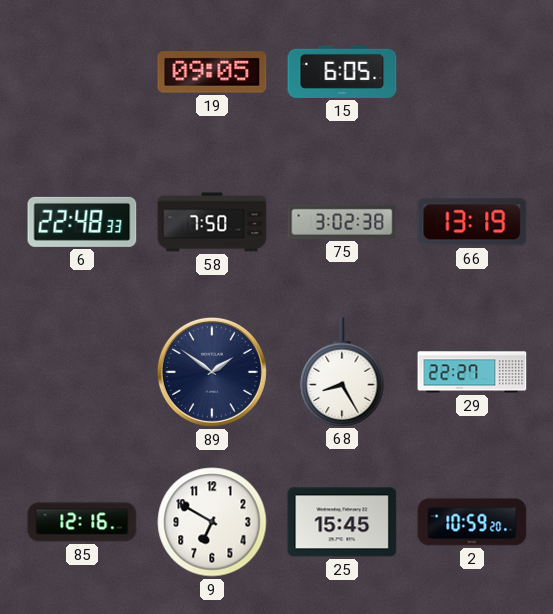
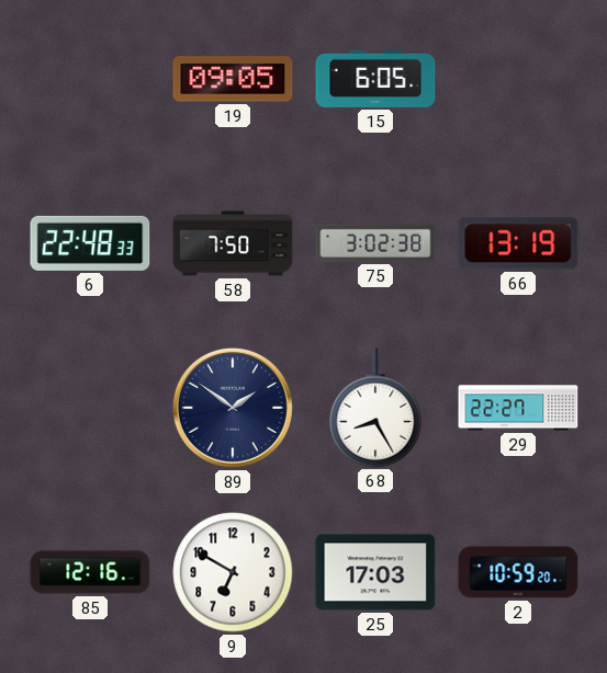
25: 15:45 -> 17:03 (375, 572)
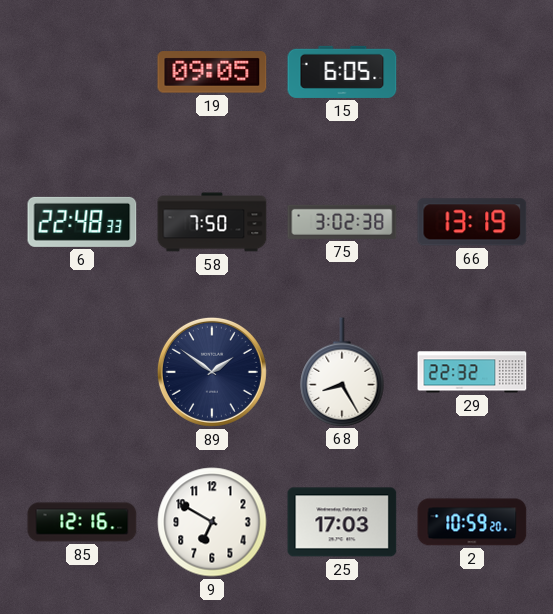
29: 22:27 -> 22:32 (472, 372)
